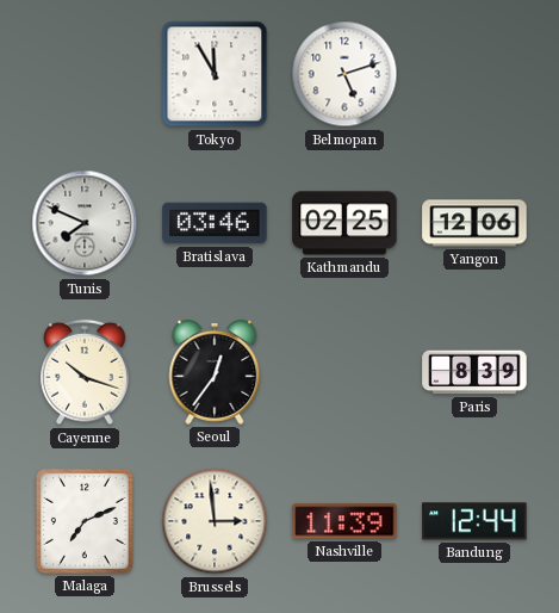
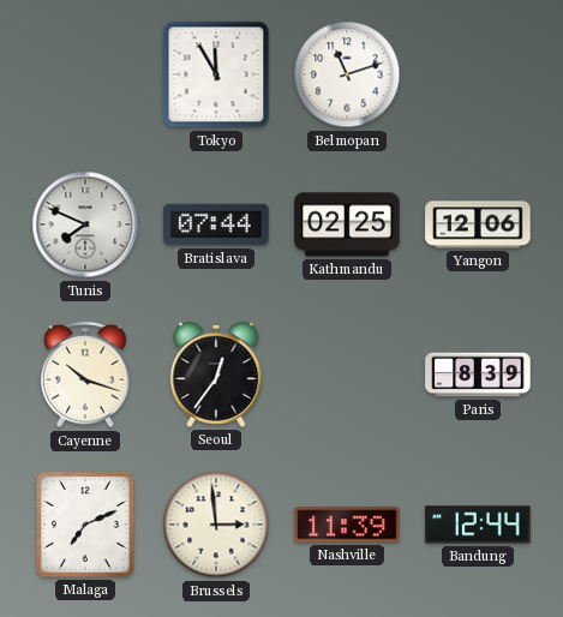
Belmopan: 5:12 -> 11:12 (347, 74)
Bratislava: 03:46 -> 07:44 (216, 224)
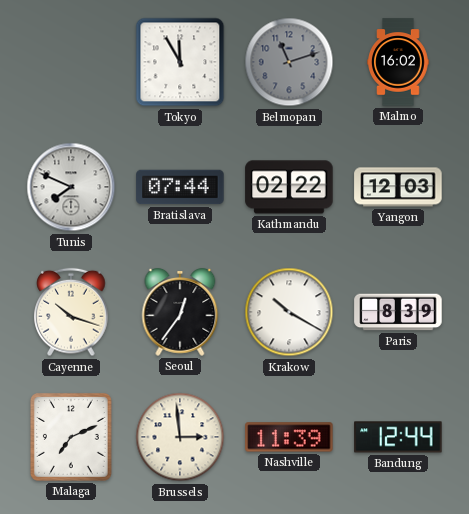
Belmopan dial: white -> grey (289, 62)
Malmo: none -> 16:02 (398, 62)
Kathmandu: 02:25 -> 02:22 (289, 187)
Yangon: 12:06 -> 12:03 (398, 187)
Krakow: none -> 10:20 (289, 312)
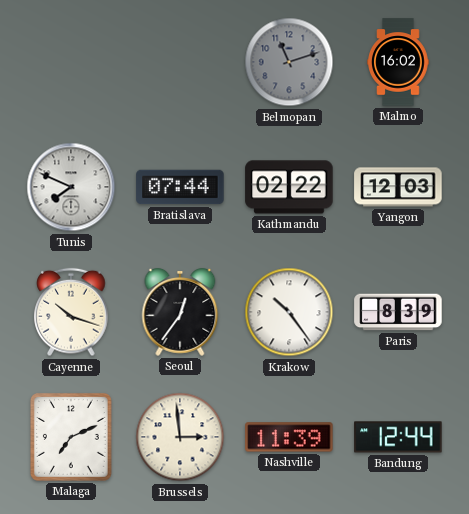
Tokyo: 11:55 -> none (180, 62)
Krakow: 10:20 -> 10:24 (289, 312)
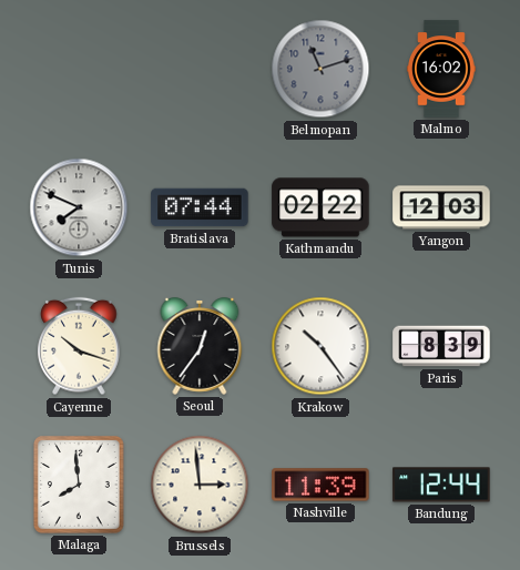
Malaga: 7:11 -> 7:59 (79, 485)
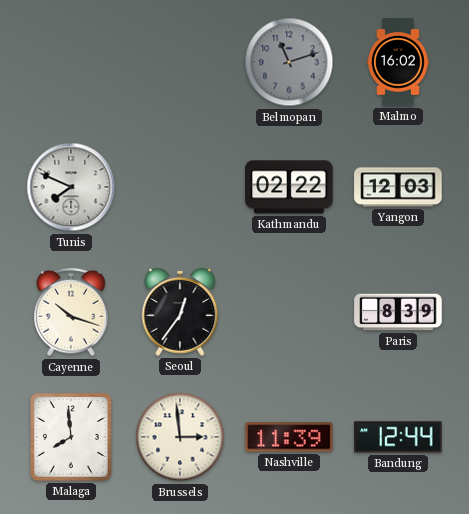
Bratislava: 07:44 -> none (200, 207)
Krakow: 10:24 -> none (320, 346)
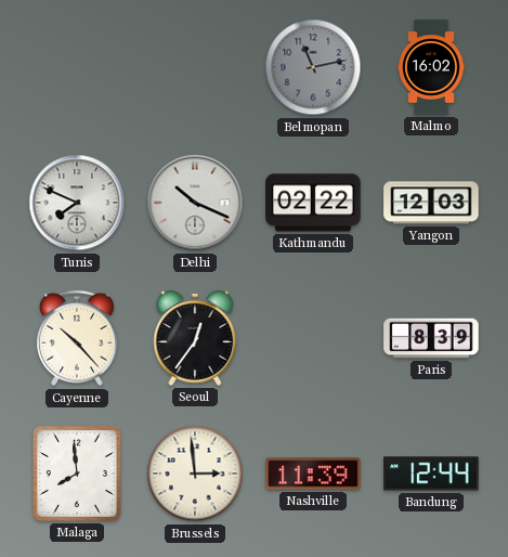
Belmopan: 11:12 -> 11:13 (313, 67)
Delhi: none -> 10:19 (195, 203)
Cayenne: 10:18 -> 10:23 (77, 338)
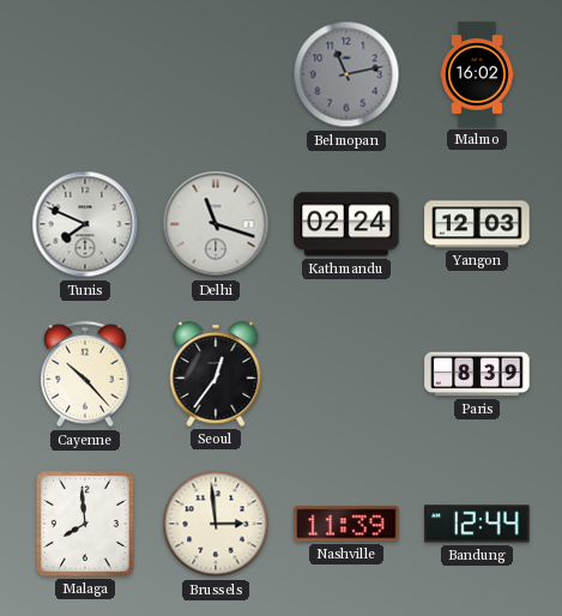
Delhi: 10:19 -> 11:18 (216, 224)
Kathmandu: 02:22 -> 02:24 (346, 224)
